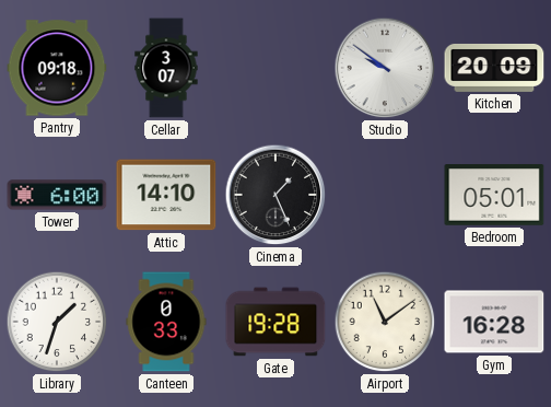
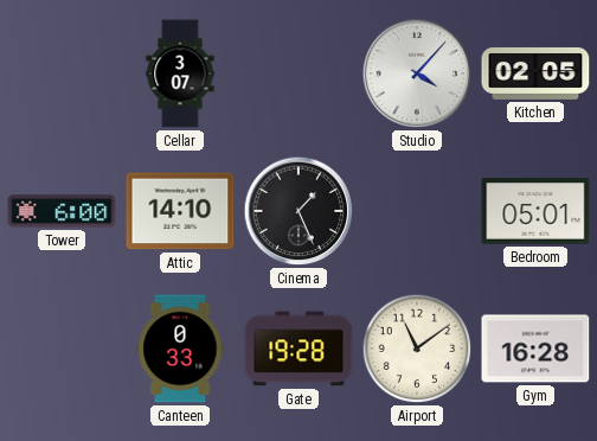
Pantry: 09:18 -> none (57, 68)
Studio: 9:51 -> 4:07 (417, 73)
Kitchen: 20:09 -> 02:05 (535, 73)
Library: 1:33 -> none (57, 322)
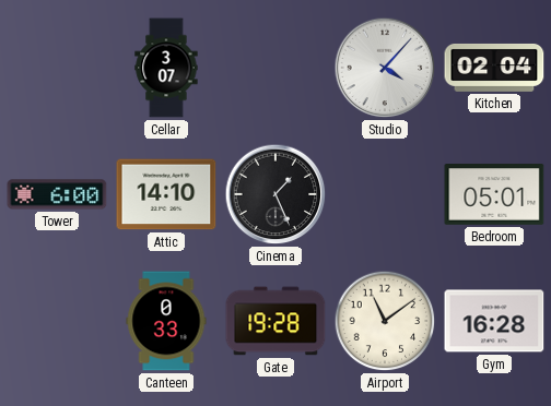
Kitchen: 02:05 -> 02:04 (494, 68)
